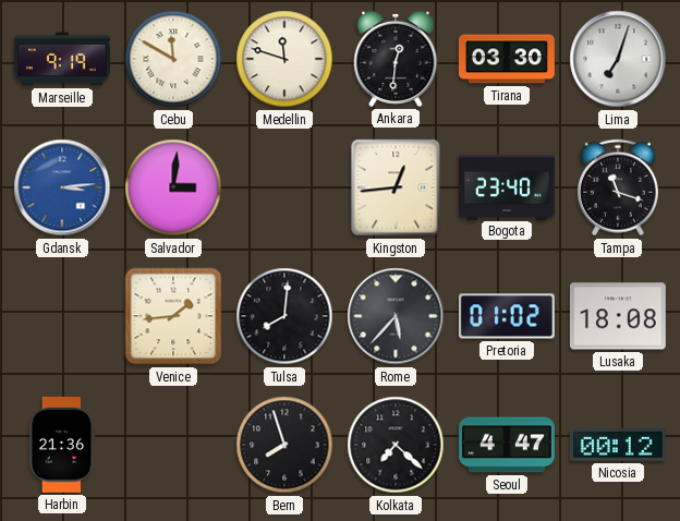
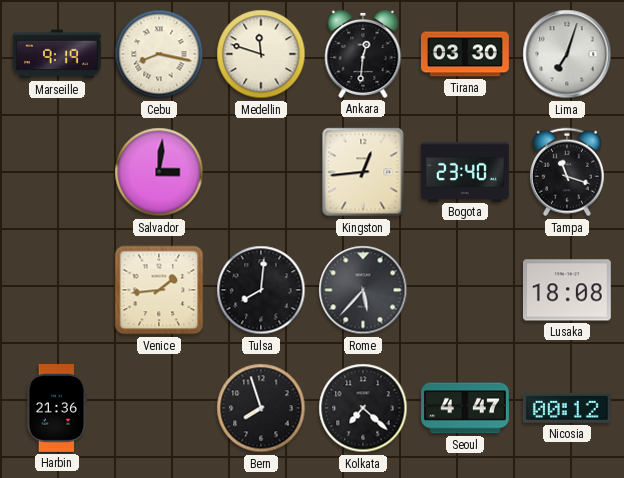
Cebu: 11:50 -> 8:17 (159, 54)
Gdansk: 3:14 -> none (62, 187)
Pretoria: 01:02 -> none (507, 316)
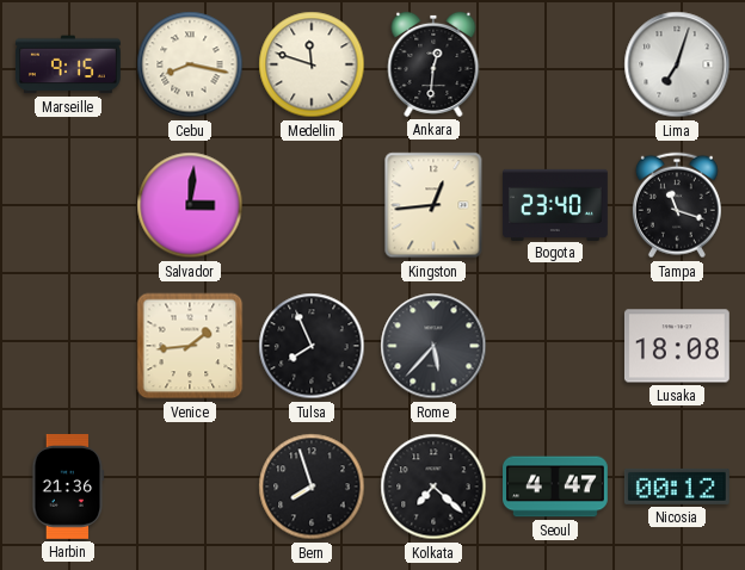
Marseille: 9:19 -> 9:15 (68, 64)
Tirana: 03:30 -> none (465, 54)
Tulsa: 8:01 -> 7:56 (312, 346)
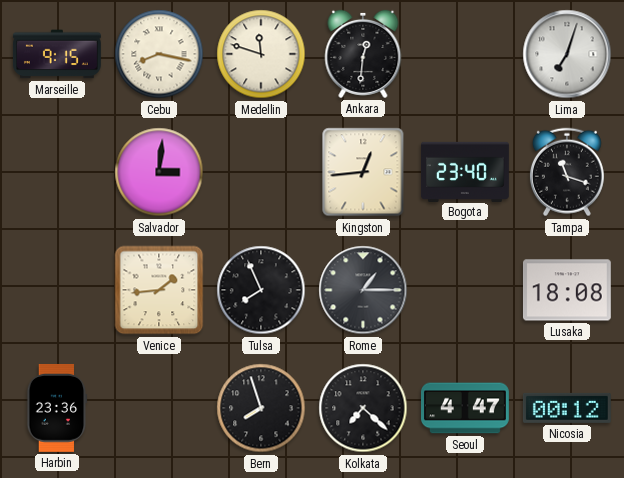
Rome: 5:37 -> 1:15 (363, 290)
Harbin: 21:36 -> 23:36 (57, 408)
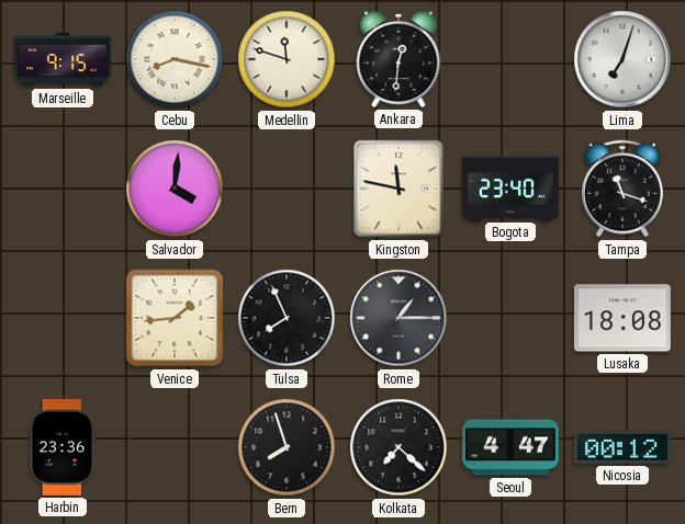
Salvador: 3:01 -> 4:01 (175, 189)
Kingston: 12:44 -> 11:47 (398, 189)
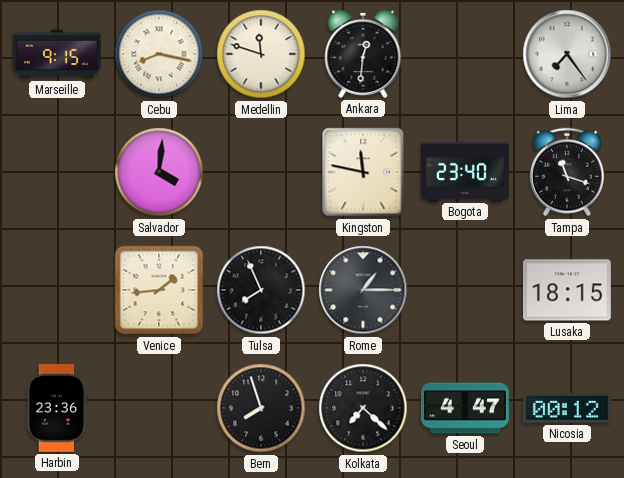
Lima: 7:03 -> 7:24 (567, 54)
Lusaka: 18:08 -> 18:15 (567, 290)
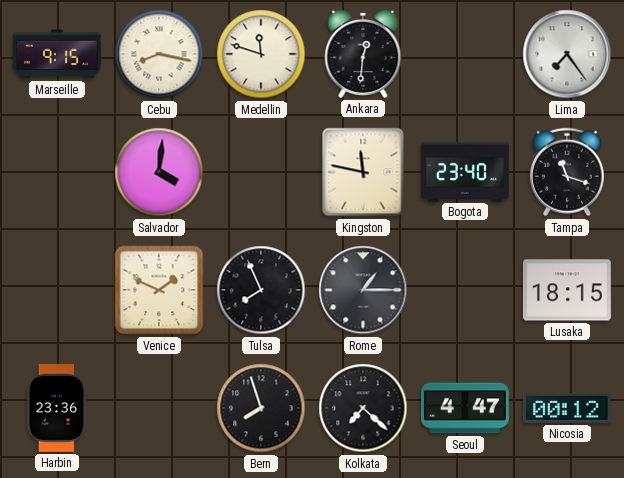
Venice: 1:44 -> 1:49 (159, 290)
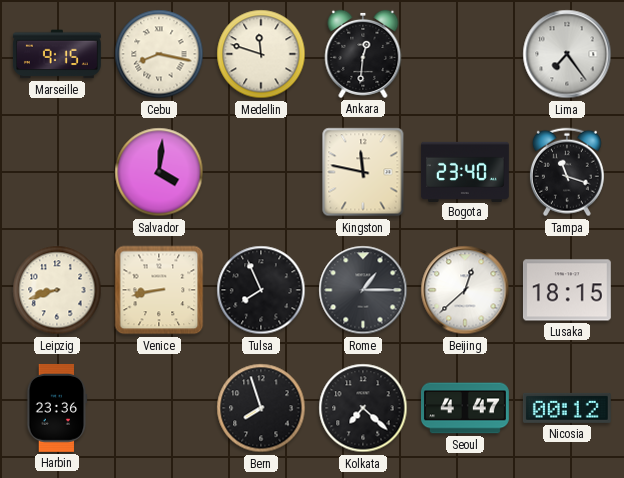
Leipzig: none -> 8:42 (57, 290)
Venice: 1:49 -> 8:43 (159, 290)
Beijing: none -> 12:38 (465, 290)
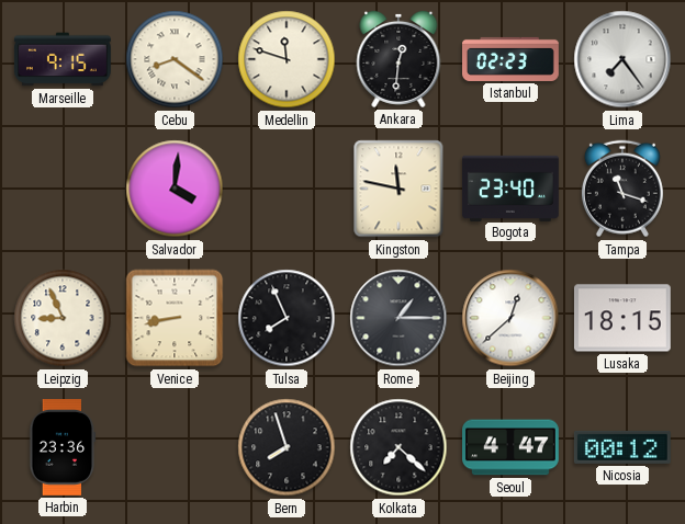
Cebu: 8:17 -> 8:21 (175, 59)
Istanbul: none -> 02:23 (512, 59)
Leipzig: 8:42 -> 8:56 (63, 318)
